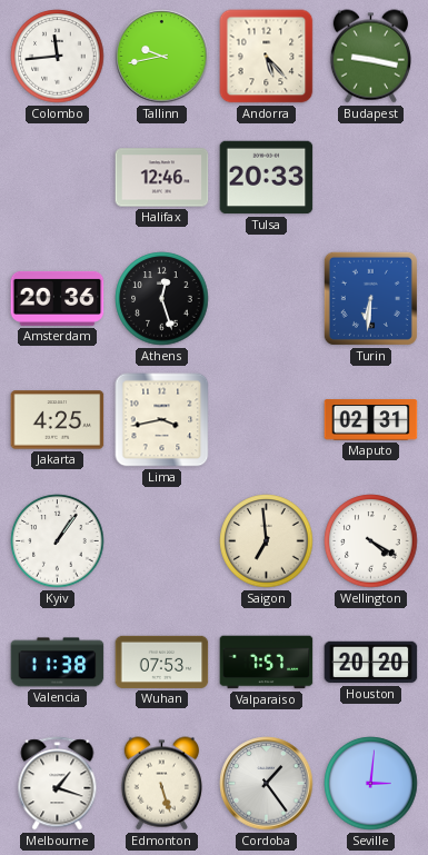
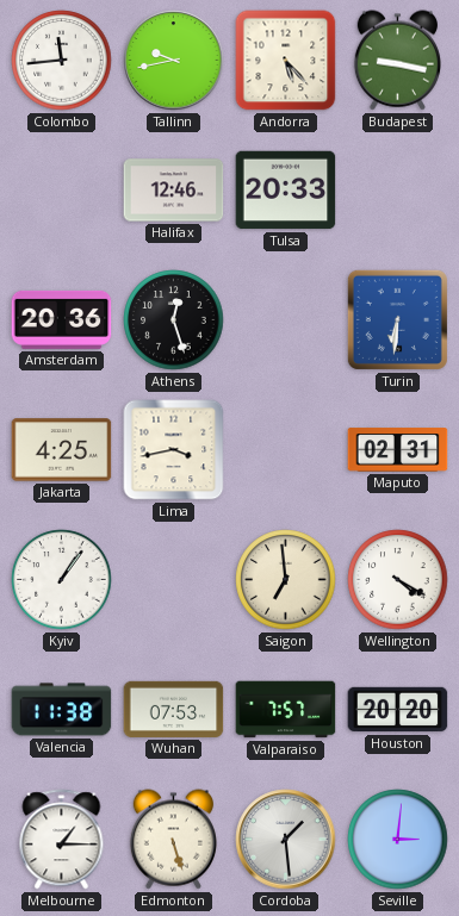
Melbourne: 1:18 -> 1:15 (62, 840)
Cordoba: 1:24 -> 1:29 (286, 840)
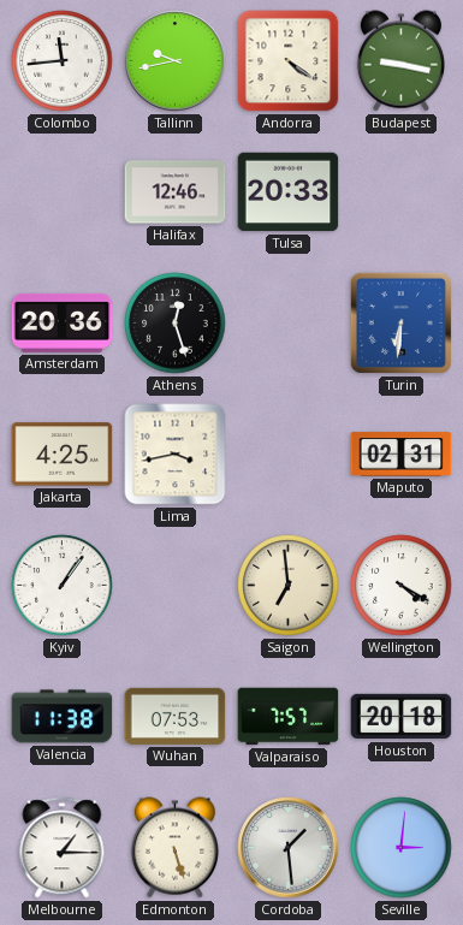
Andorra: 5:23 -> 4:21 (289, 61)
Houston: 20:20 -> 20:18 (402, 717)
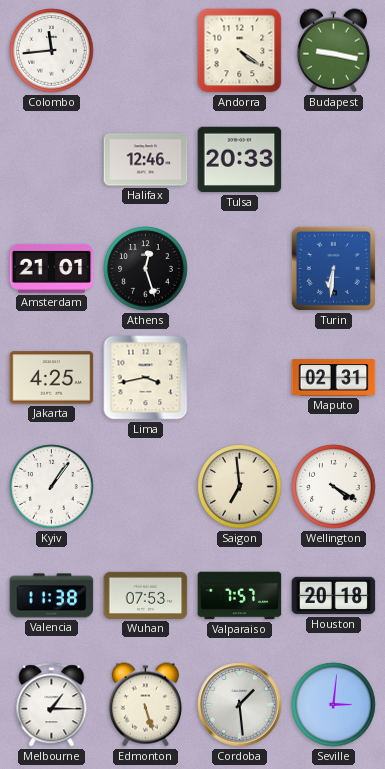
Tallinn: 9:43 -> none (176, 61)
Amsterdam: 20:36 -> 21:01 (52, 268)
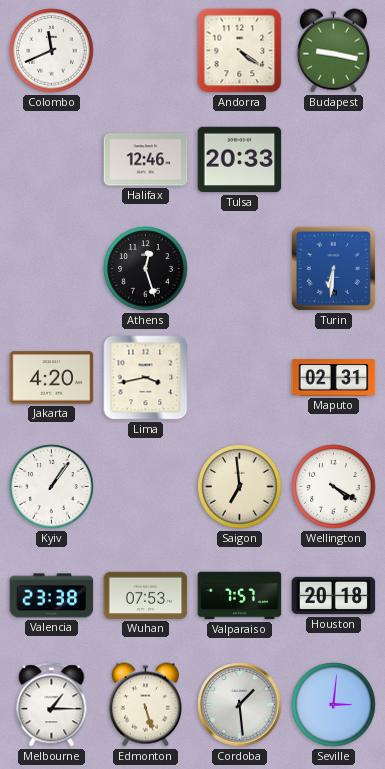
Colombo: 11:44 -> 11:41 (52, 51)
Amsterdam: 21:01 -> none (52, 268)
Jakarta: 4:25 -> 4:20 (52, 378)
Valencia: 11:38 -> 23:38 (52, 596)
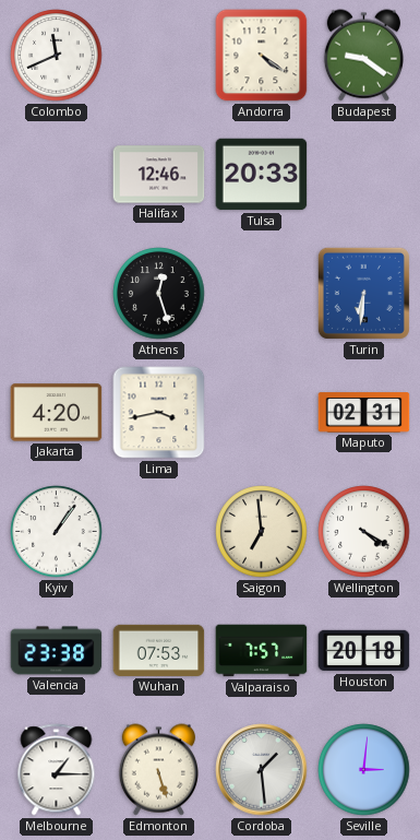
Budapest: 9:17 -> 9:21 (363, 56)
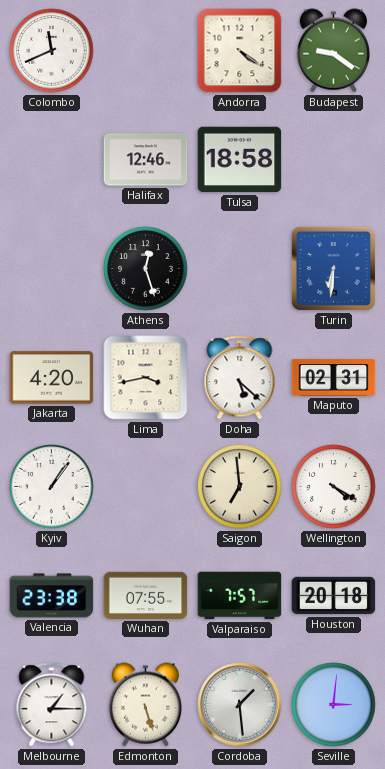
Tulsa: 20:33 -> 18:58 (240, 160)
Doha: none -> 5:22 (240, 378)
Wuhan: 07:53 -> 07:55 (146, 595)
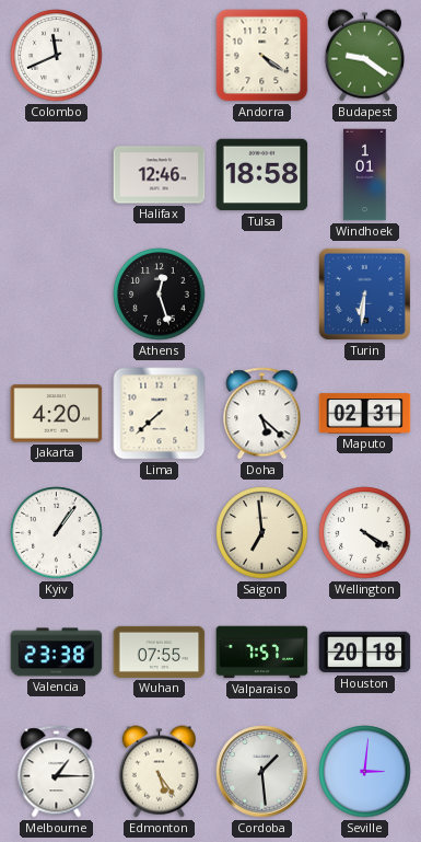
Windhoek: none -> 1:01 (365, 175)
Lima: 3:43 -> 7:38 (160, 414)
Edmonton: 5:27 -> 5:24 (159, 772)
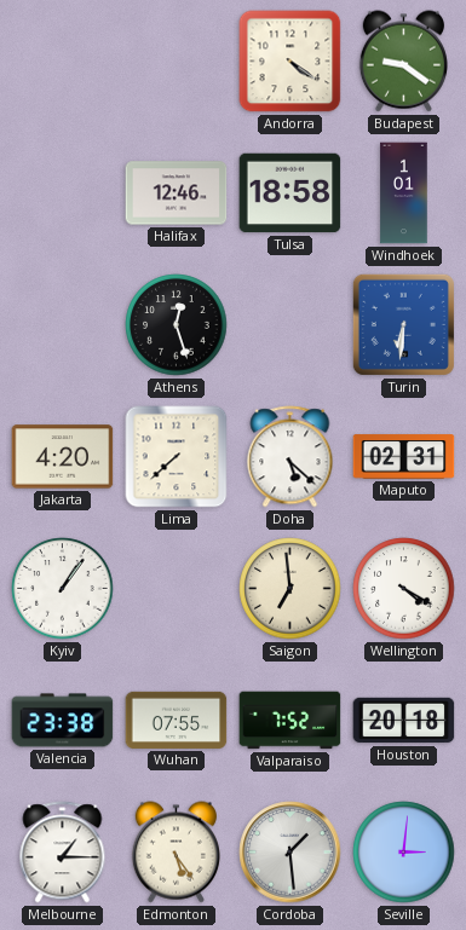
Colombo: 11:41 -> none (57, 56)
Valparaiso: 7:57 -> 7:52 (290, 721)
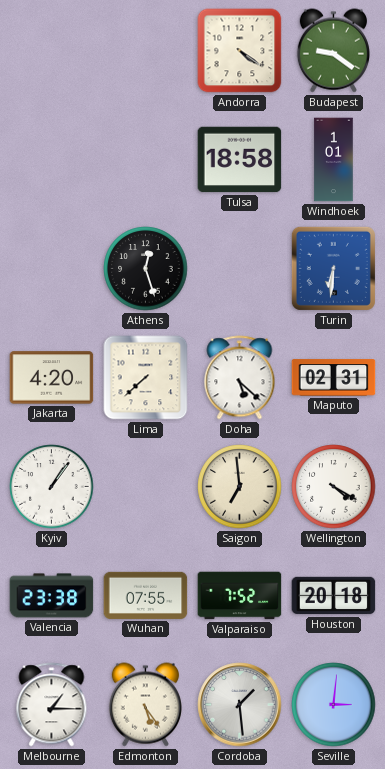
Halifax: 12:46 -> none (177, 193)
